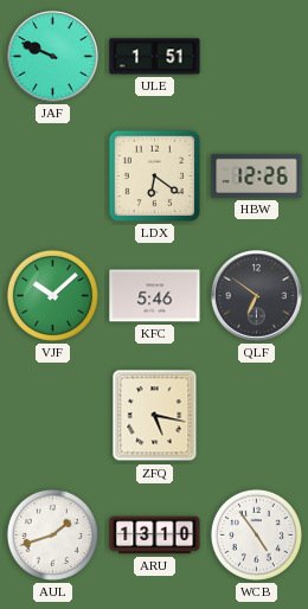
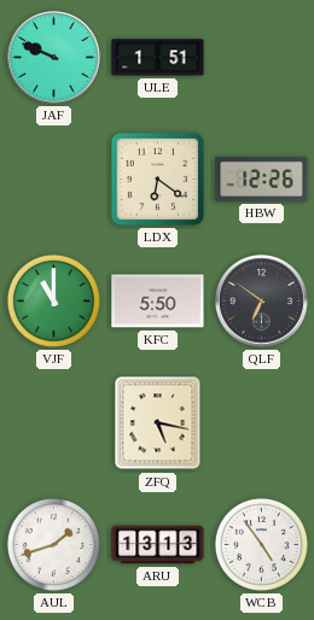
VJF: 10:08 -> 11:00 (53, 300)
KFC: 5:46 -> 5:50 (158, 302)
ARU: 13:10 -> 13:13 (158, 545)
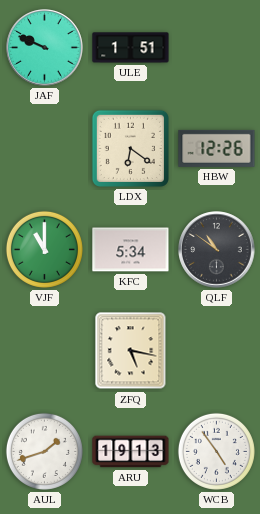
KFC: 5:50 -> 5:34 (131, 250)
QLF: 6:51 -> 10:51 (217, 250)
ARU: 13:13 -> 19:13 (131, 452)
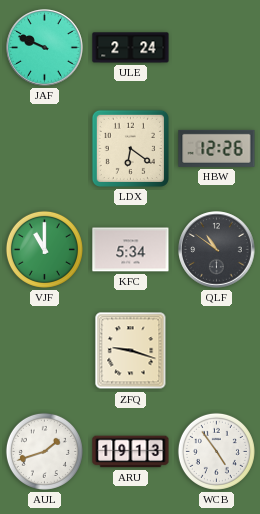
ULE: 1:51 -> 2:24 (131, 48)
ZFQ: 5:17 -> 9:18 (131, 351)
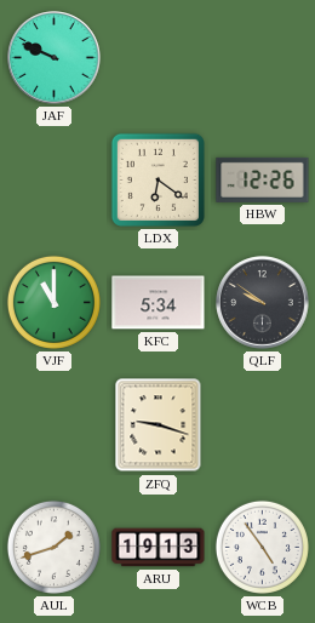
ULE: 2:24 -> none (131, 48)
QLF: 10:51 -> 9:51 (263, 303)
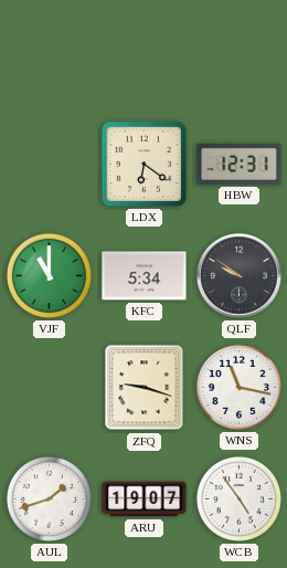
JAF: 9:49 -> none (55, 58)
HBW: 12:26 -> 12:31 (240, 164)
WNS: none -> 11:17 (238, 387)
ARU: 19:13 -> 19:07 (145, 499)
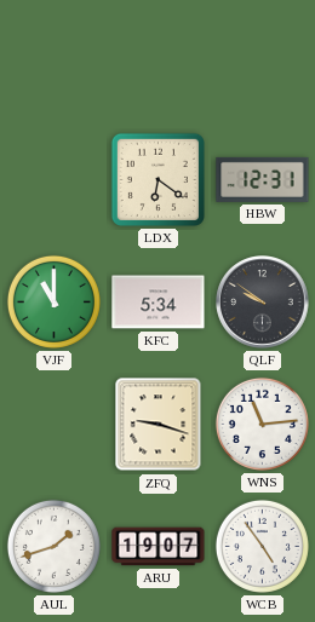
WNS: 11:17 -> 11:14 (262, 424)
